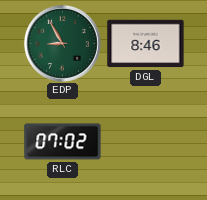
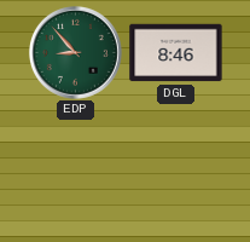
EDP: 8:55 -> 8:53 (75, 52)
RLC: 07:02 -> none (63, 142)
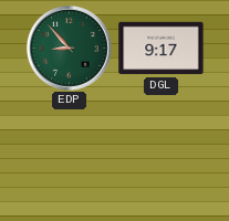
DGL: 8:46 -> 9:17 (162, 49)
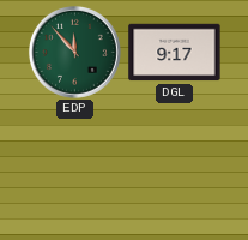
EDP: 8:53 -> 11:53 (74, 52)
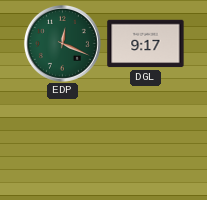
EDP: 11:53 -> 12:19 (62, 43)
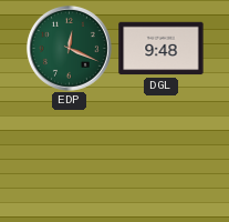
DGL: 9:17 -> 9:48 (162, 49)
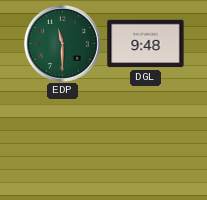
EDP: 12:19 -> 11:30 (62, 43)
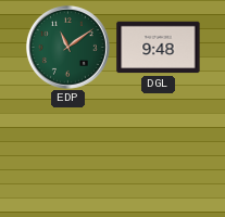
EDP: 11:30 -> 11:09 (67, 47)
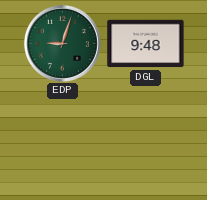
EDP: 11:09 -> 9:03 (62, 43)
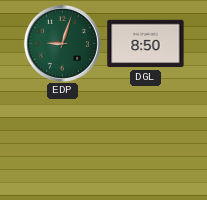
DGL: 9:48 -> 8:50 (146, 44)
